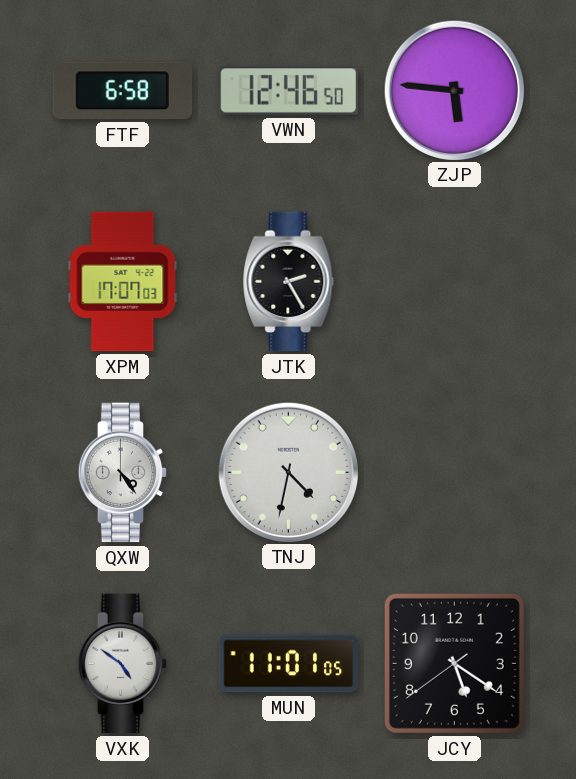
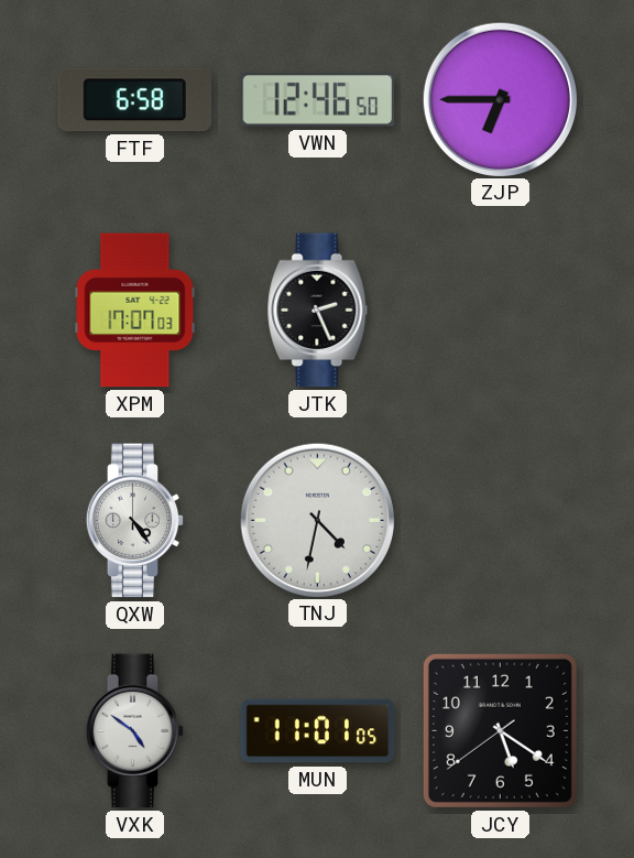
ZJP: 5:46 -> 6:45 (500, 99)
JTK: 2:25 -> 2:26 (318, 311)
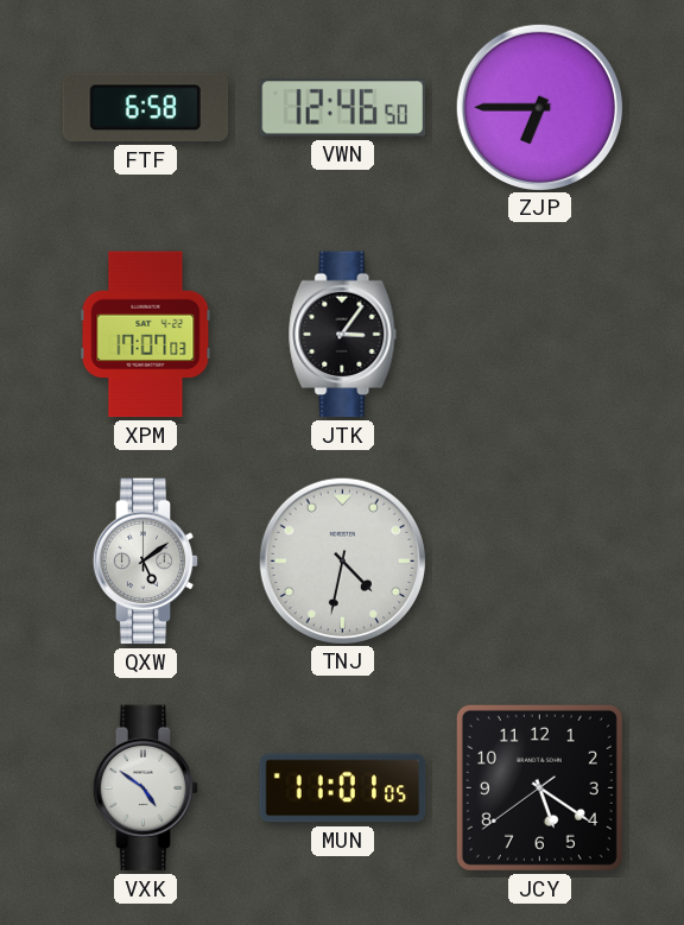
JTK: 2:26 -> 3:06 (343, 335)
QXW: 4:24 -> 5:09 (146, 562)
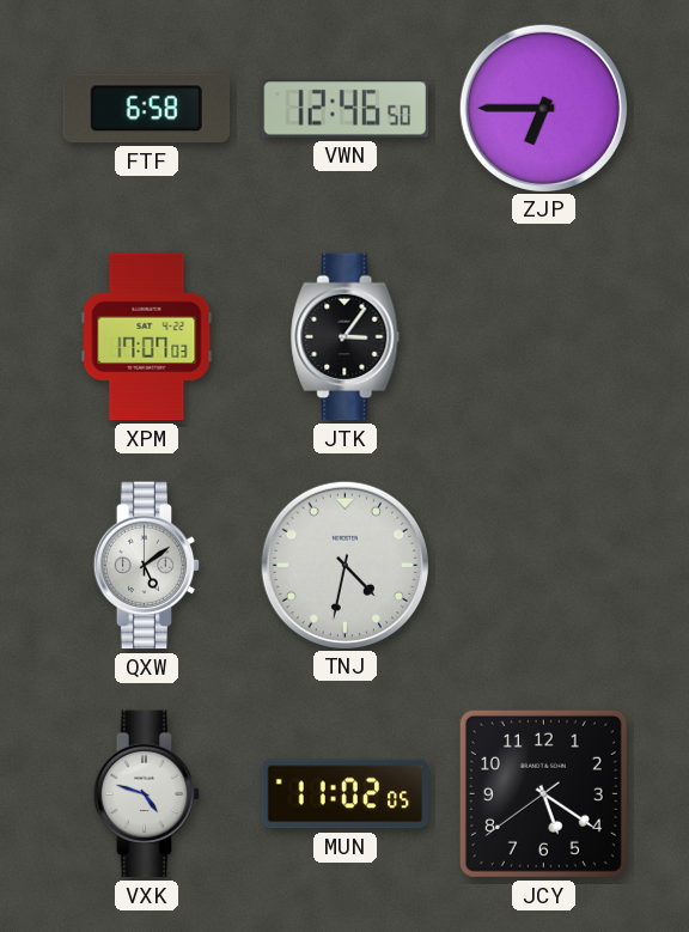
VXK: 4:51 -> 4:48 (147, 794)
MUN: 11:01 -> 11:02 (346, 794)
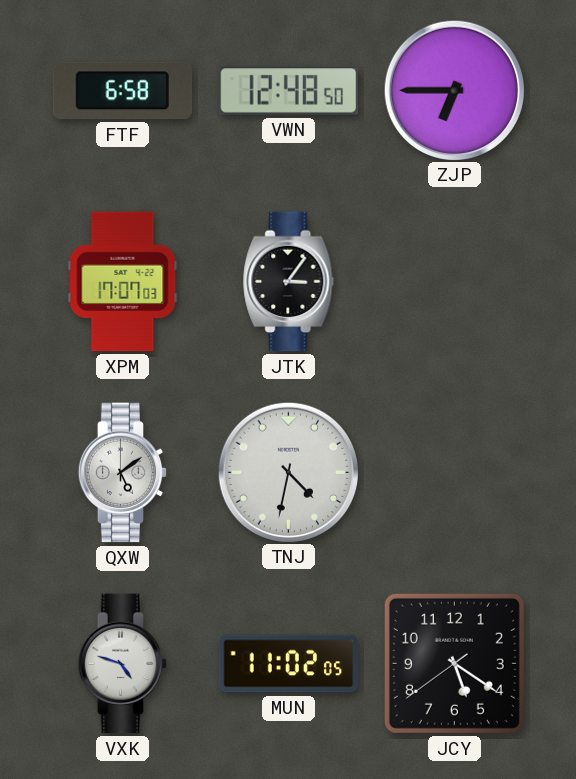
VWN: 12:46 -> 12:48 (289, 91)
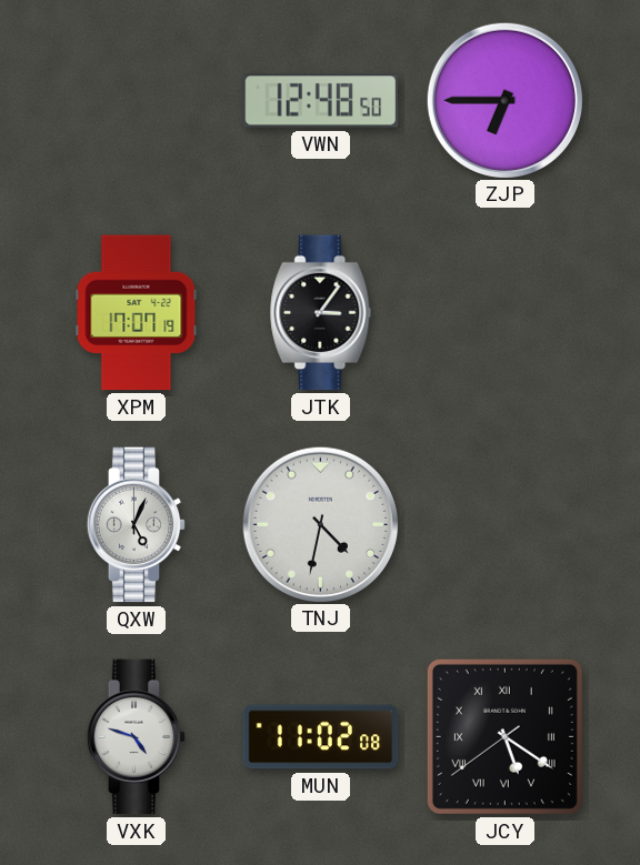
FTF: 6:58 -> none (123, 91)
XPM: 17:07:03 -> 17:07:19 (137, 313)
QXW: 5:09 -> 5:04 (137, 525)
MUN: 11:02:05 -> 11:02:08 (321, 737)
JCY numerals: Arabic -> Roman (504, 736)
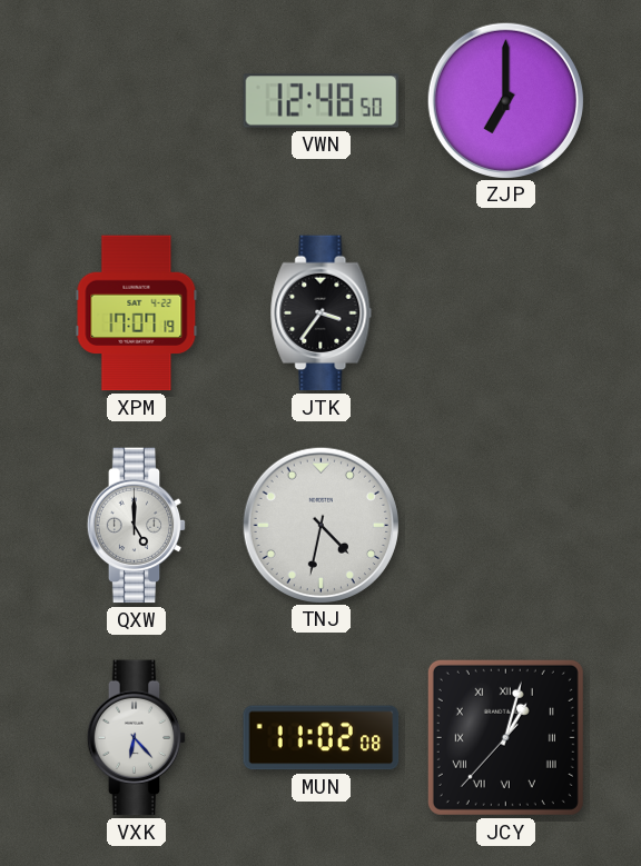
ZJP: 6:45 -> 7:00 (505, 100)
JTK: 3:06 -> 3:36 (322, 313)
QXW: 5:04 -> 5:00 (137, 526)
VXK: 4:48 -> 6:23 (137, 738)
JCY: 5:20 -> 1:02 (505, 737)
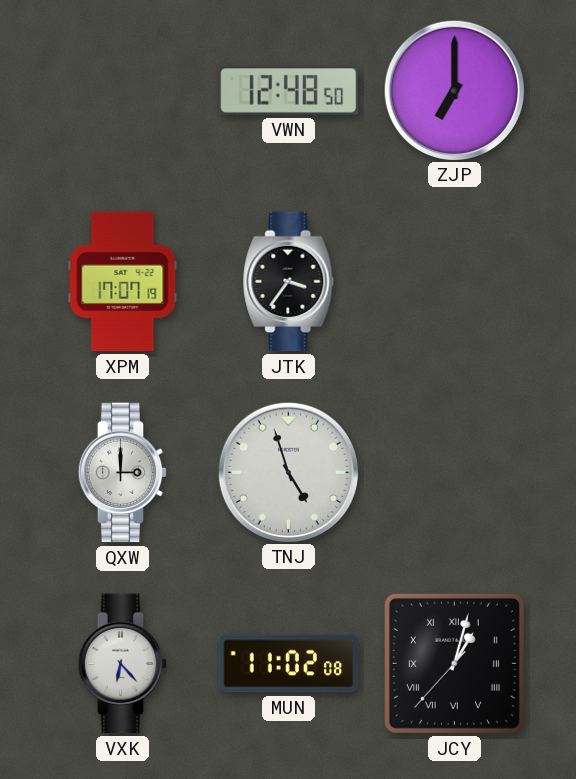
QXW: 5:00 -> 3:00 (123, 473)
TNJ: 4:32 -> 4:57 (288, 472)
